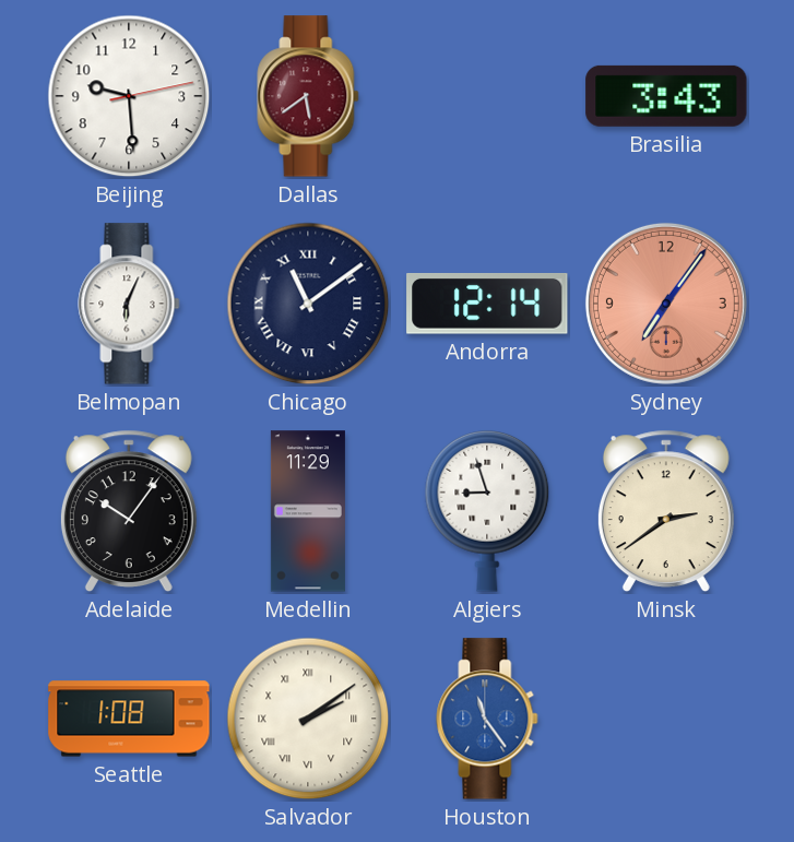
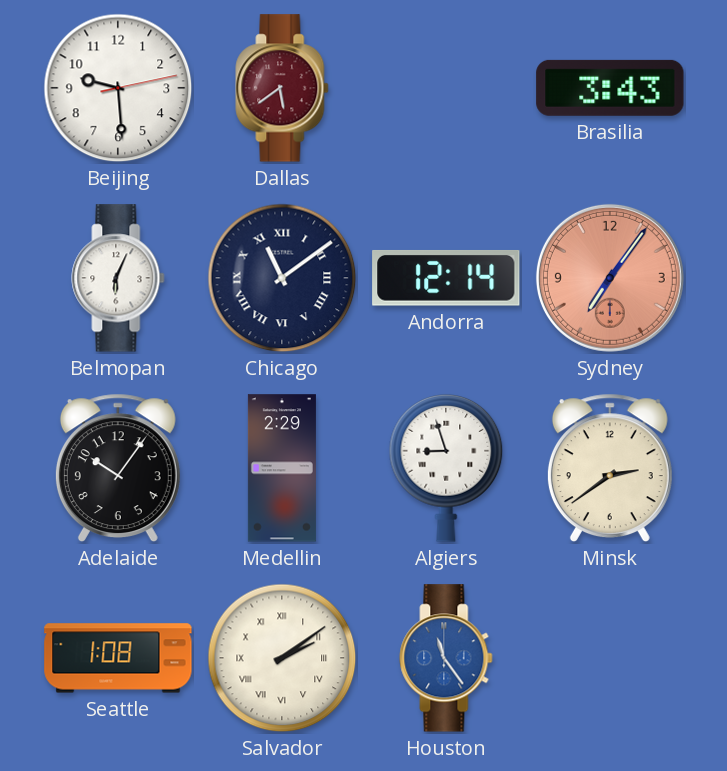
Medellin: 11:29 -> 2:29 (282, 468)
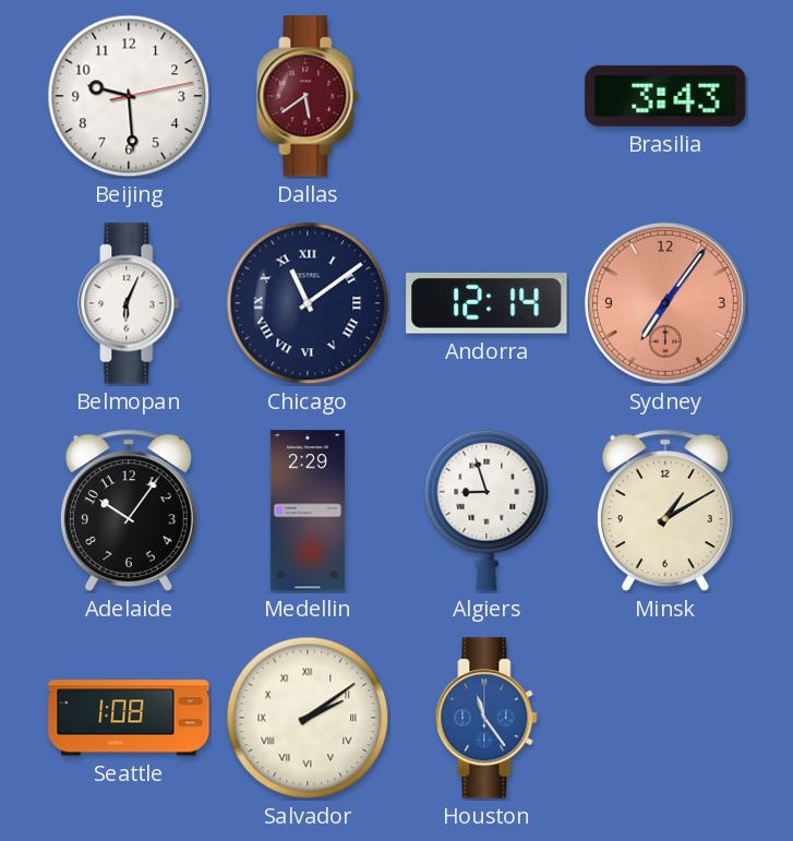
Minsk: 2:39 -> 1:10 (665, 510)
